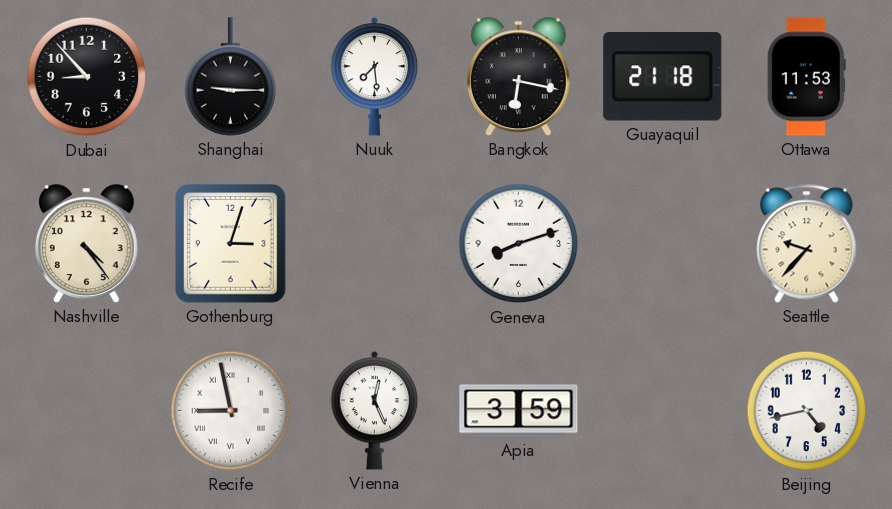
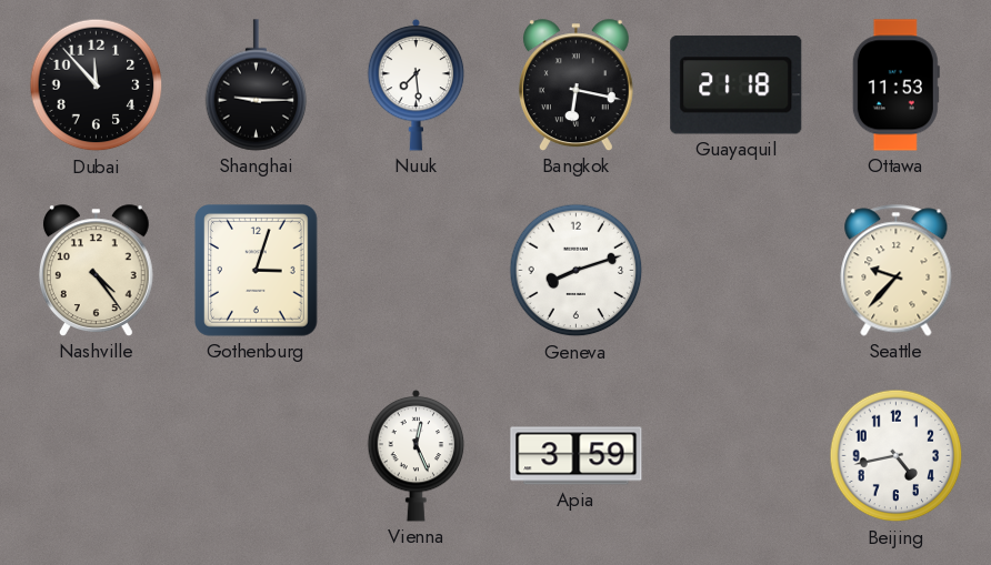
Dubai: 8:53 -> 11:53 (97, 85)
Recife: 8:58 -> none (231, 411)
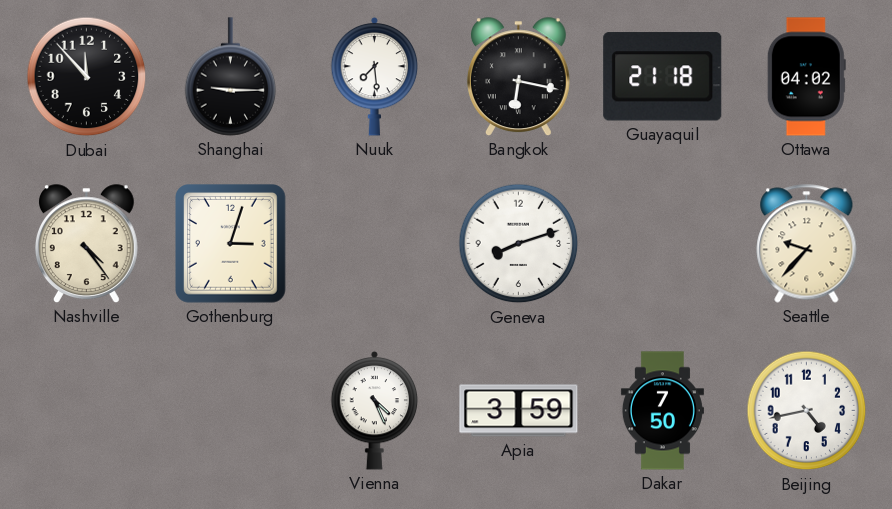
Ottawa: 11:53 -> 04:02 (806, 77)
Vienna: 12:26 -> 4:26 (375, 410)
Dakar: none -> 7:50 (662, 411)
